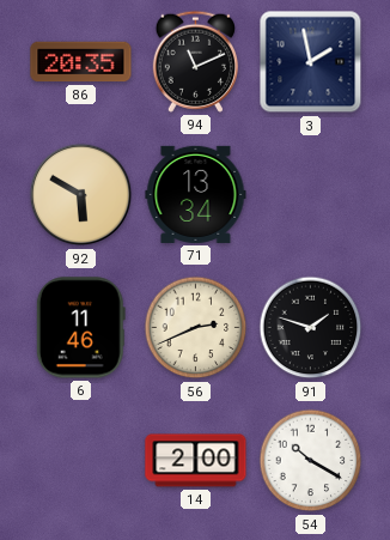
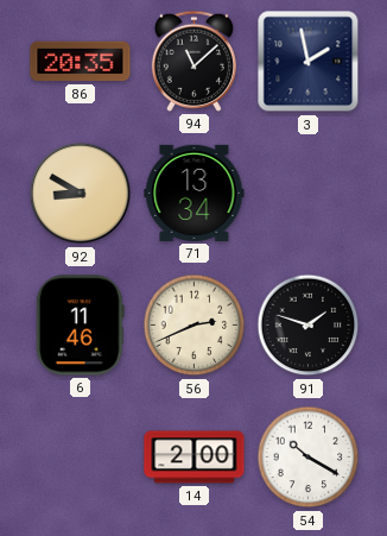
94: 11:11 -> 11:08 (193, 61)
92: 5:50 -> 8:50 (81, 194)
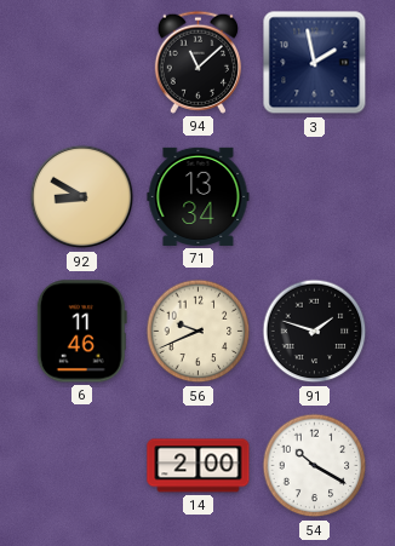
86: 20:35 -> none (81, 62)
56: 2:41 -> 9:41 (199, 332)
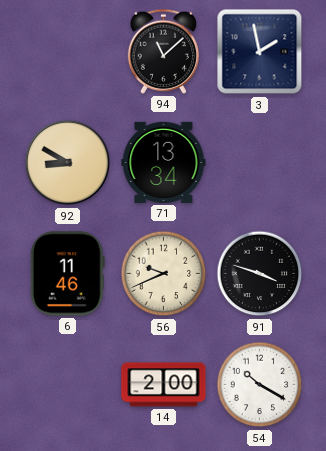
91: 1:48 -> 3:48 (260, 274)
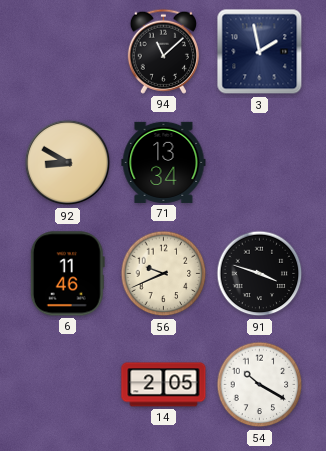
14: 2:00 -> 2:05 (164, 385)
